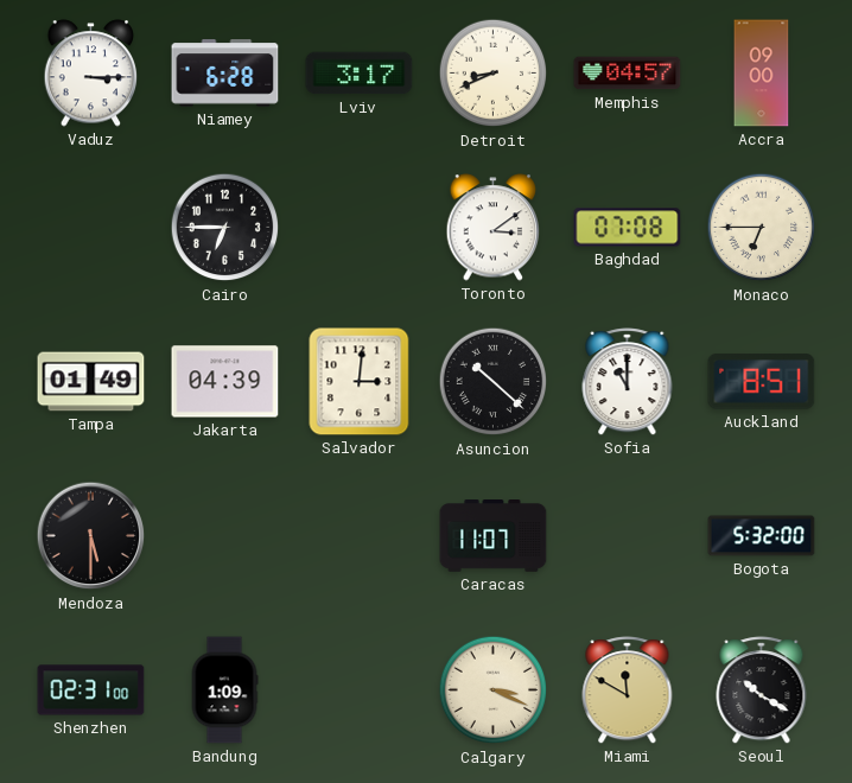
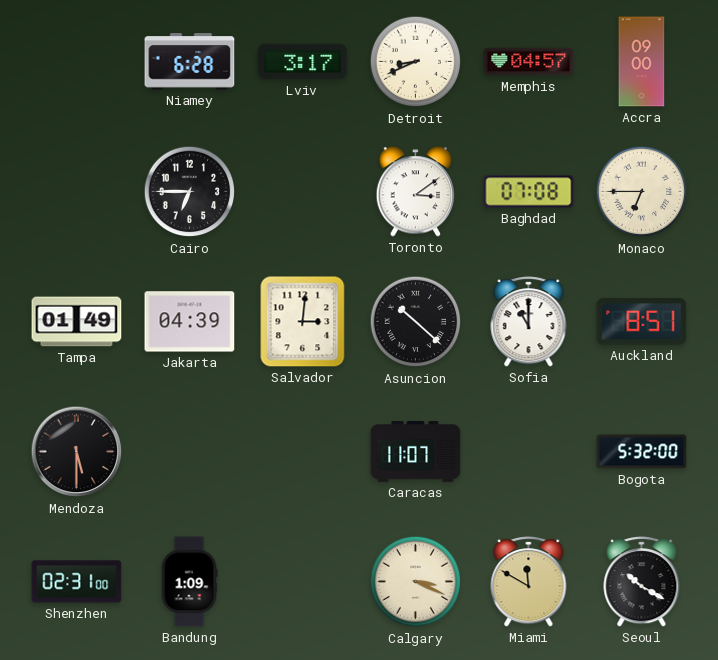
Vaduz: 3:15 -> none (91, 74)
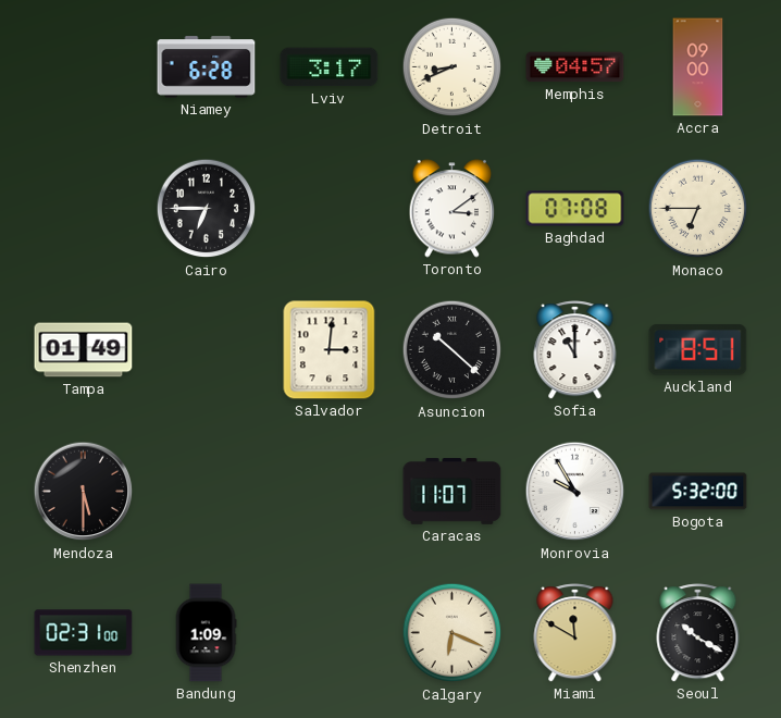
Jakarta: 04:39 -> none (190, 322)
Monrovia: none -> 9:55 (575, 492)
Calgary: 3:19 -> 6:19 (453, 633)
